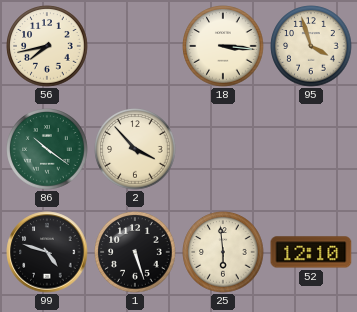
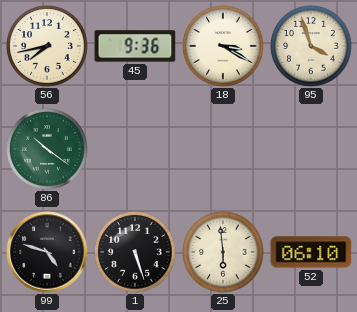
45: none -> 9:36 (135, 46)
18: 3:16 -> 3:20 (223, 46)
2: 3:53 -> none (135, 149)
52: 12:10 -> 06:10 (311, 252)
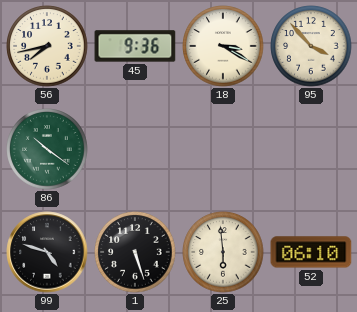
95: 3:57 -> 3:53 (311, 46)
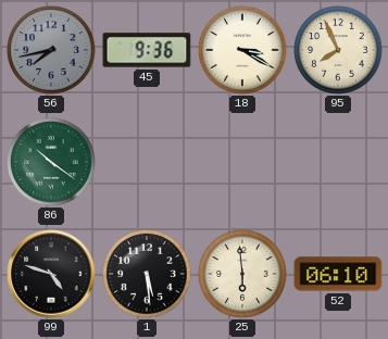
56 dial: cream -> grey (51, 50)
95: 3:53 -> 7:56 (338, 50)
1: 5:27 -> 5:29 (147, 274)
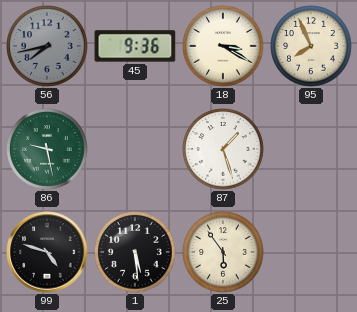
86: 10:21 -> 9:28 (47, 149)
87: none -> 1:27 (223, 149)
25: 5:59 -> 5:54 (223, 252)
52: 06:10 -> none (338, 274)
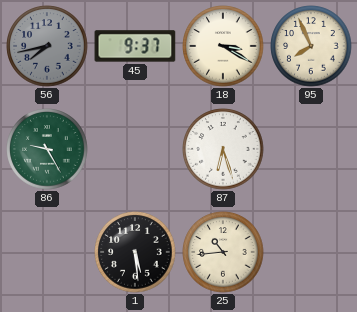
45: 9:36 -> 9:37 (135, 46)
86: 9:28 -> 9:25 (47, 149)
87: 1:27 -> 6:27 (223, 149)
99: 4:48 -> none (47, 252)
25: 5:54 -> 10:44 (223, 252)
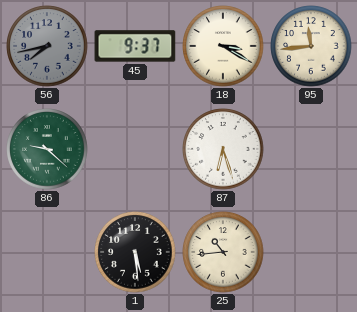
95: 7:56 -> 11:44 (311, 46)
86: 9:25 -> 9:22 (47, 149)
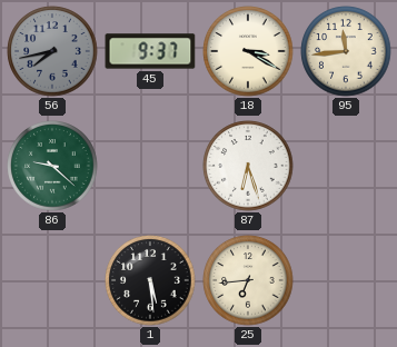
25: 10:44 -> 6:44 (248, 280)
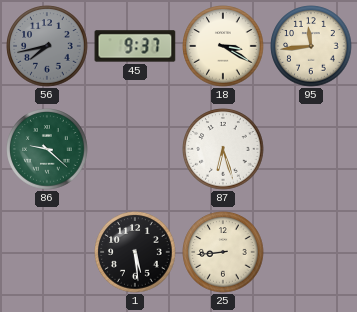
25: 6:44 -> 8:44 (223, 252)
